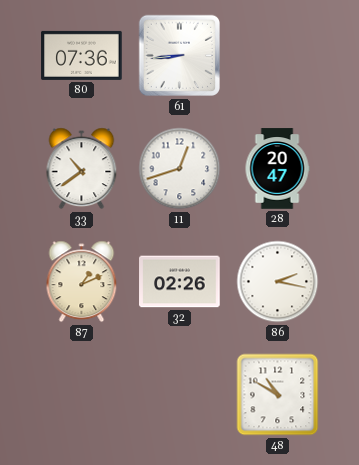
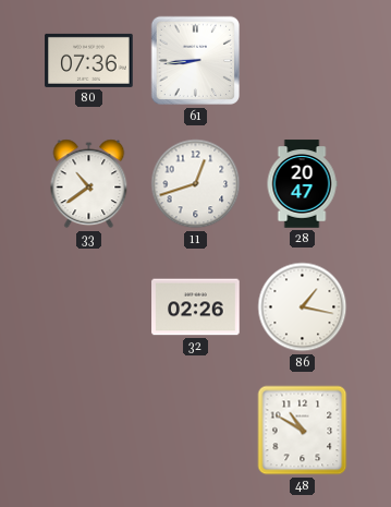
87: 1:11 -> none (82, 282)
86: 2:17 -> 1:17 (303, 307)
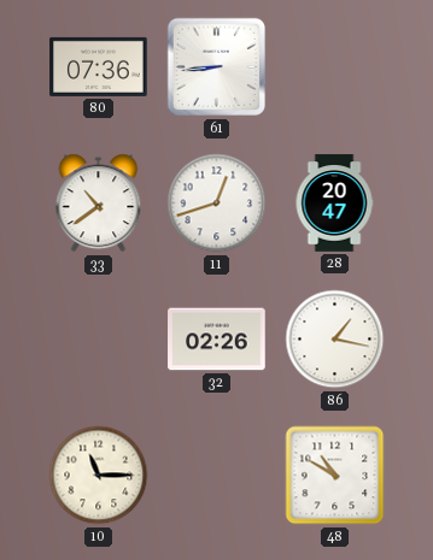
10: none -> 11:15 (99, 476)
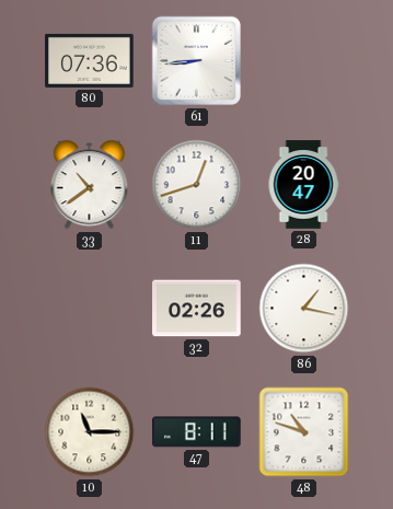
47: none -> 8:11 (197, 432)
48: 10:50 -> 10:48 (304, 432)
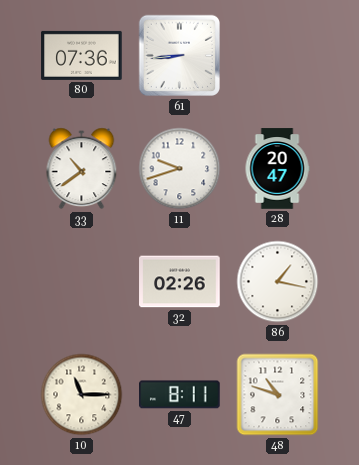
11: 12:42 -> 9:42 (180, 169)
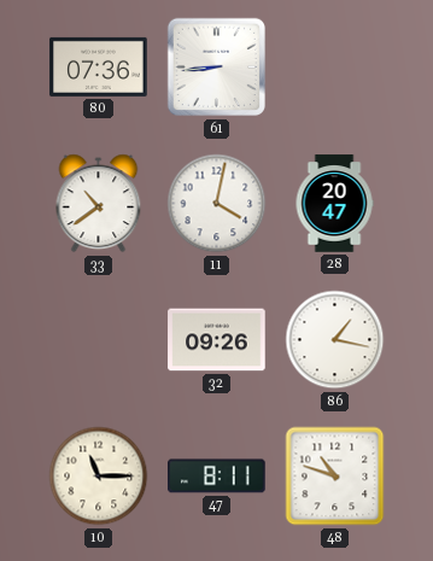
11: 9:42 -> 4:02 (217, 204)
32: 02:26 -> 09:26 (217, 340)
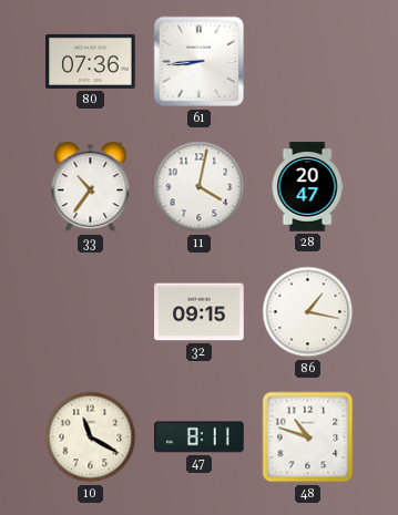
33: 10:39 -> 10:36 (91, 187)
32: 09:26 -> 09:15 (200, 312)
10: 11:15 -> 11:20 (91, 437)
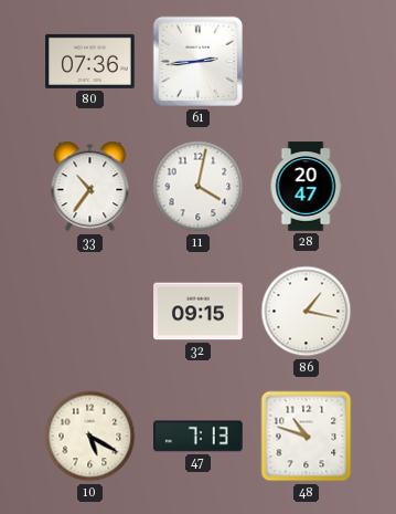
61: 8:44 -> 2:44 (199, 62)
10: 11:20 -> 5:20 (90, 437)
47: 8:11 -> 7:13 (199, 437)
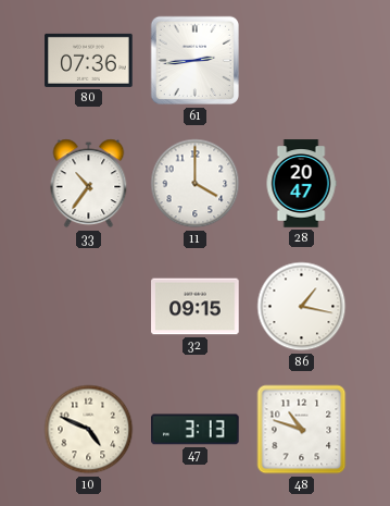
11: 4:02 -> 4:00 (196, 184)
10: 5:20 -> 4:49 (89, 430)
47: 7:13 -> 3:13 (196, 430)
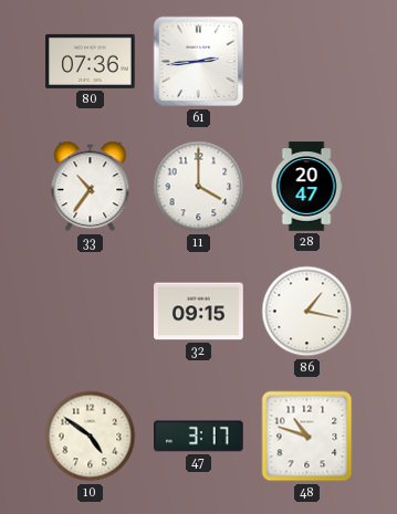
10: 4:49 -> 4:51 (91, 437)
47: 3:13 -> 3:17 (199, 437)
